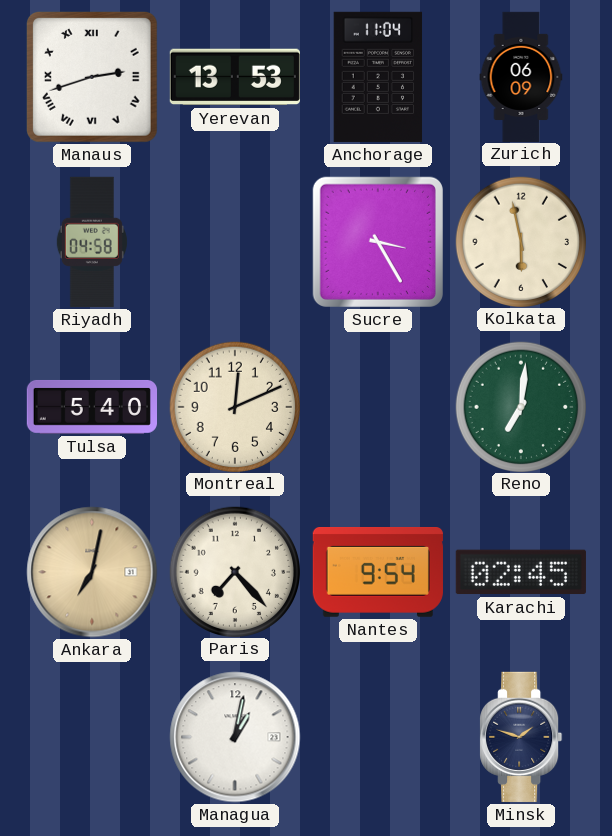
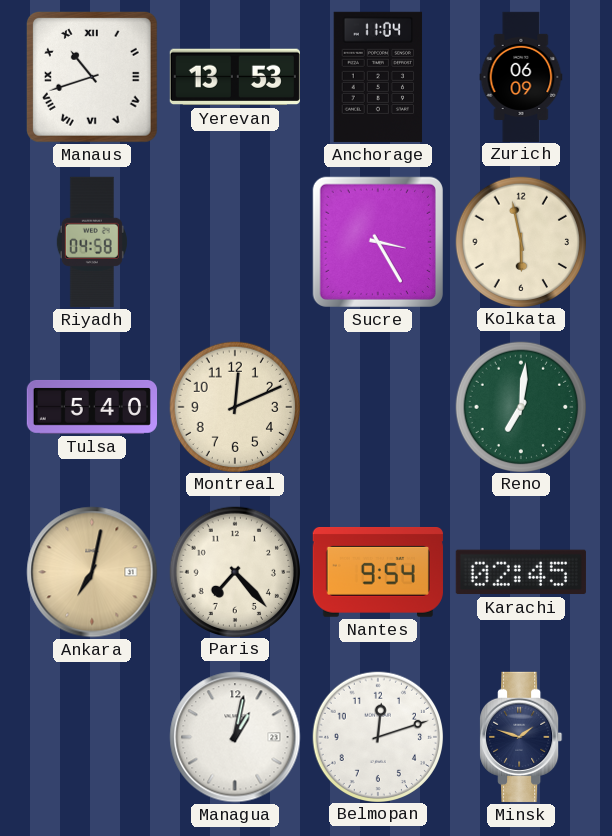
Manaus: 2:42 -> 10:42 (93, 78)
Belmopan: none -> 12:12 (377, 736)
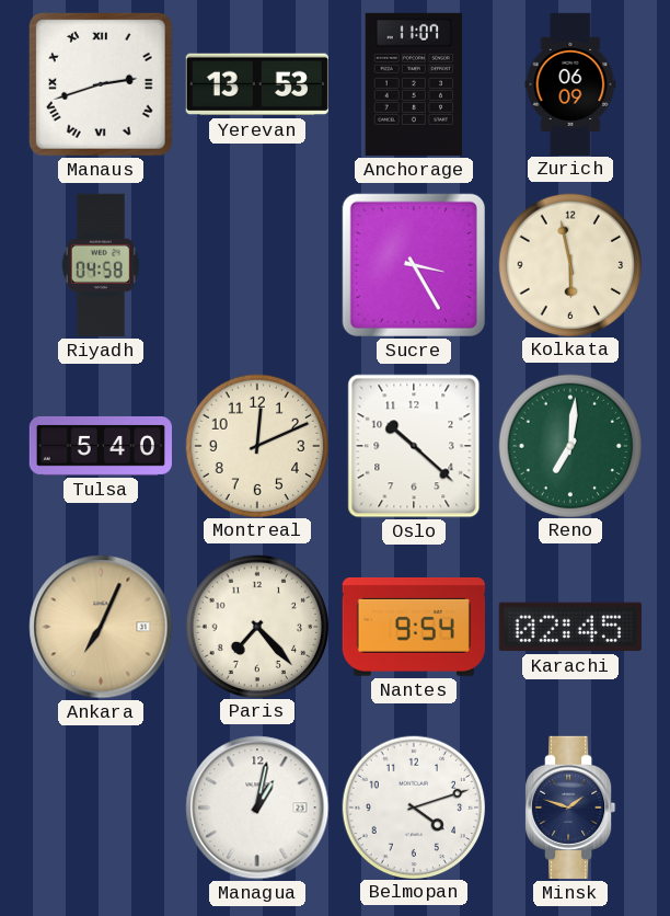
Manaus: 10:42 -> 2:42 (102, 85)
Anchorage: 11:04 -> 11:07 (414, 84)
Oslo: none -> 10:22 (414, 446)
Ankara: 7:02 -> 7:04 (101, 627)
Belmopan: 12:12 -> 4:12 (413, 806)
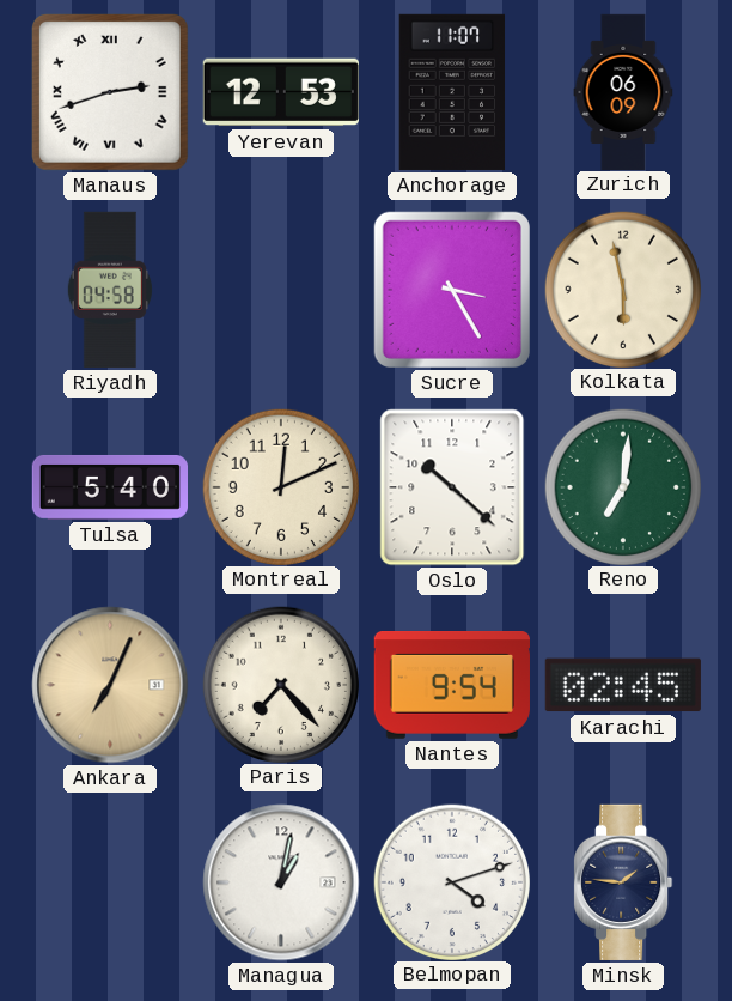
Yerevan: 13:53 -> 12:53 (281, 92)
Minsk: 1:48 -> 1:46 (623, 882)
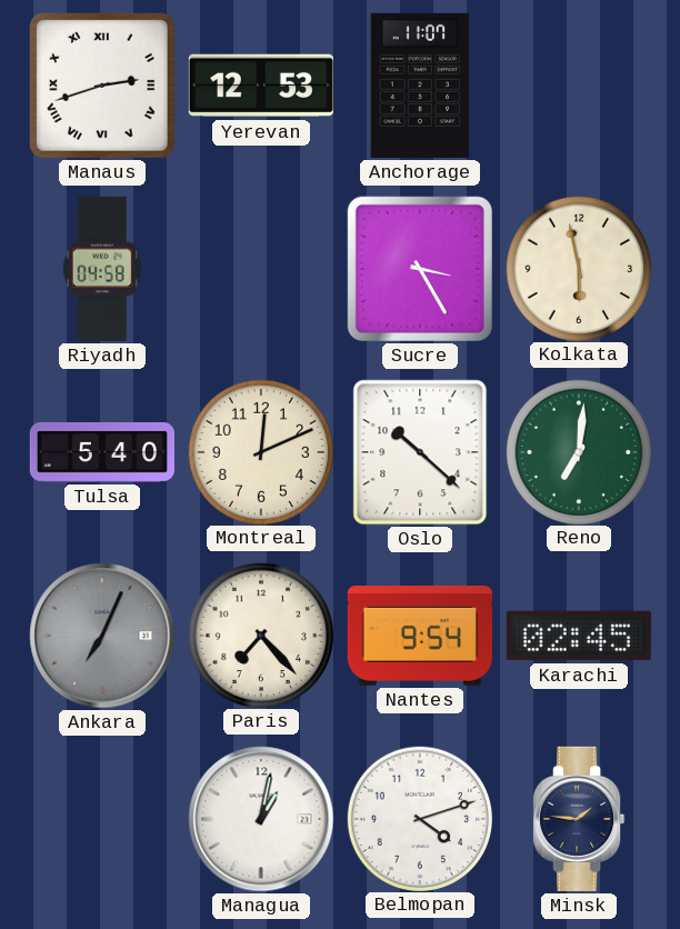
Zurich: 06:09 -> none (623, 91)
Ankara dial: champagne -> grey (102, 636)
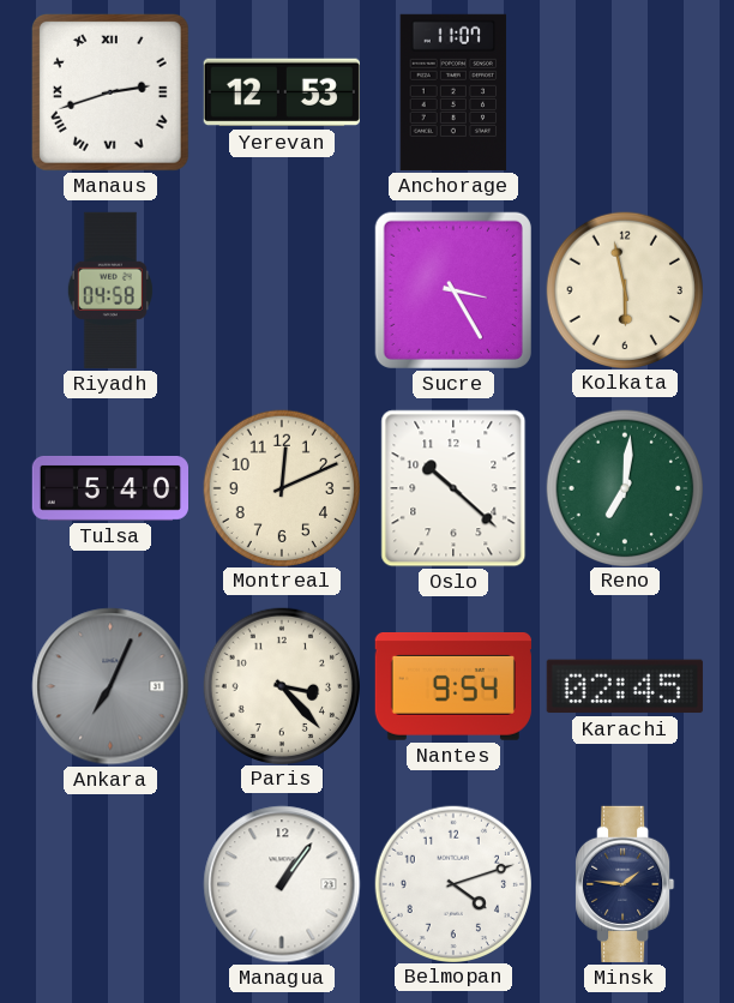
Paris: 7:23 -> 3:23 (281, 685)
Managua: 1:02 -> 1:06 (282, 884)
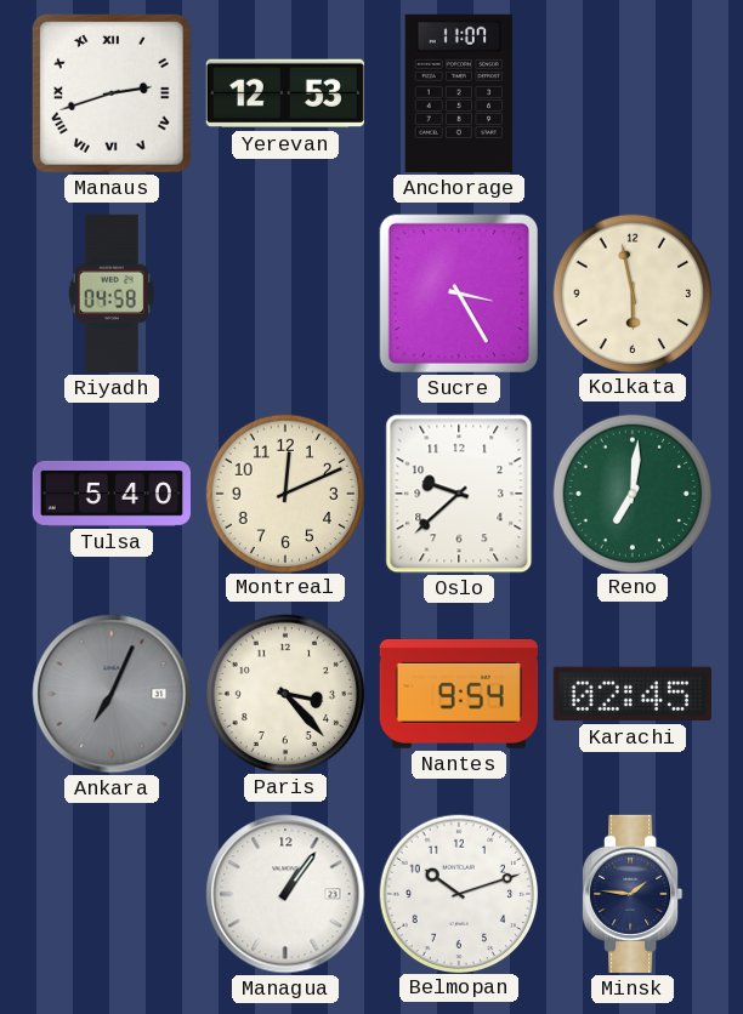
Oslo: 10:22 -> 9:38 (459, 494)
Belmopan: 4:12 -> 10:12 (458, 893)
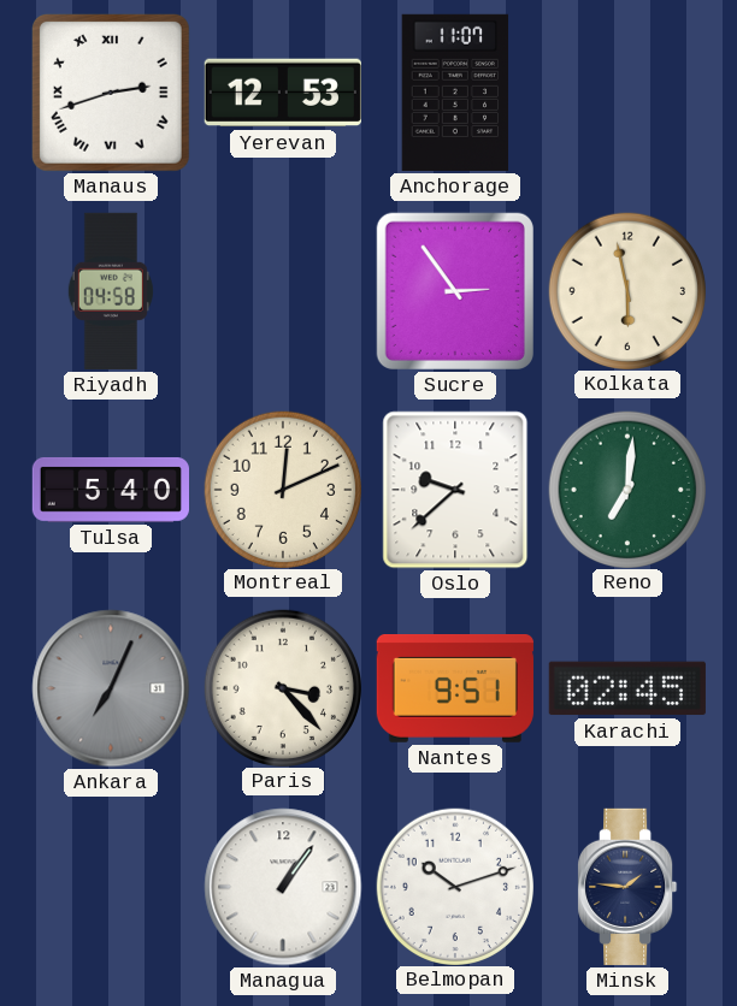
Sucre: 3:25 -> 2:54 (455, 291)
Nantes: 9:54 -> 9:51 (455, 690)
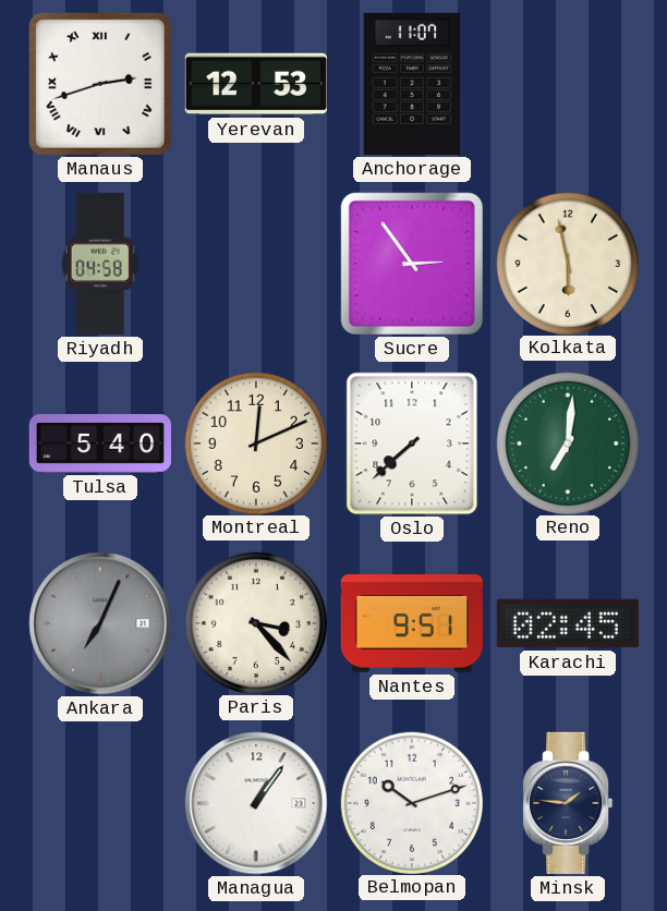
Oslo: 9:38 -> 7:38 (412, 444)
